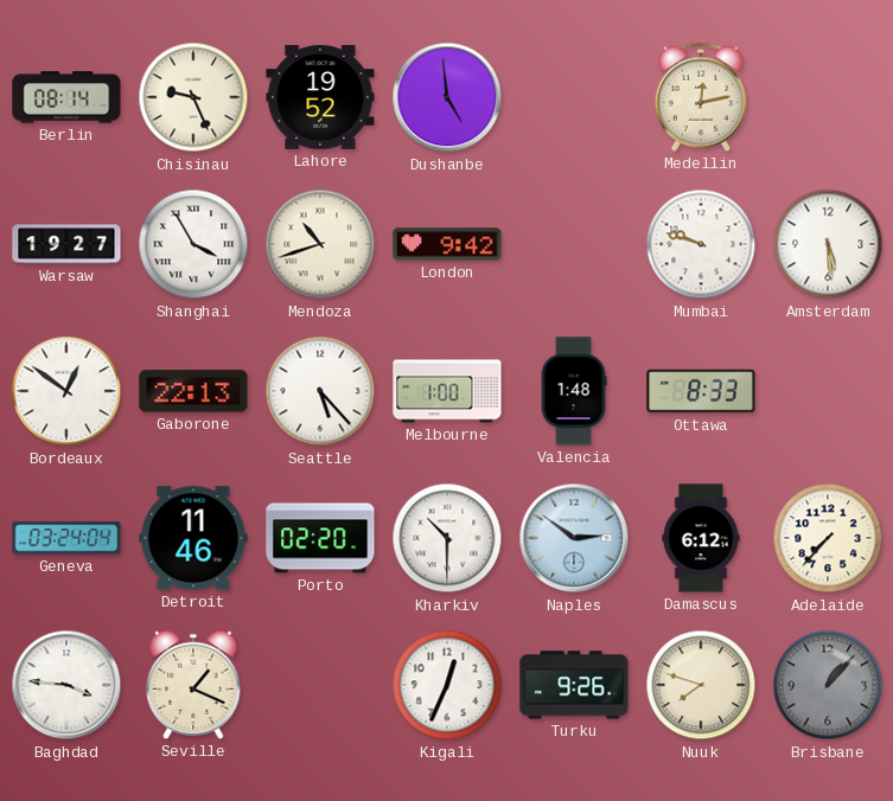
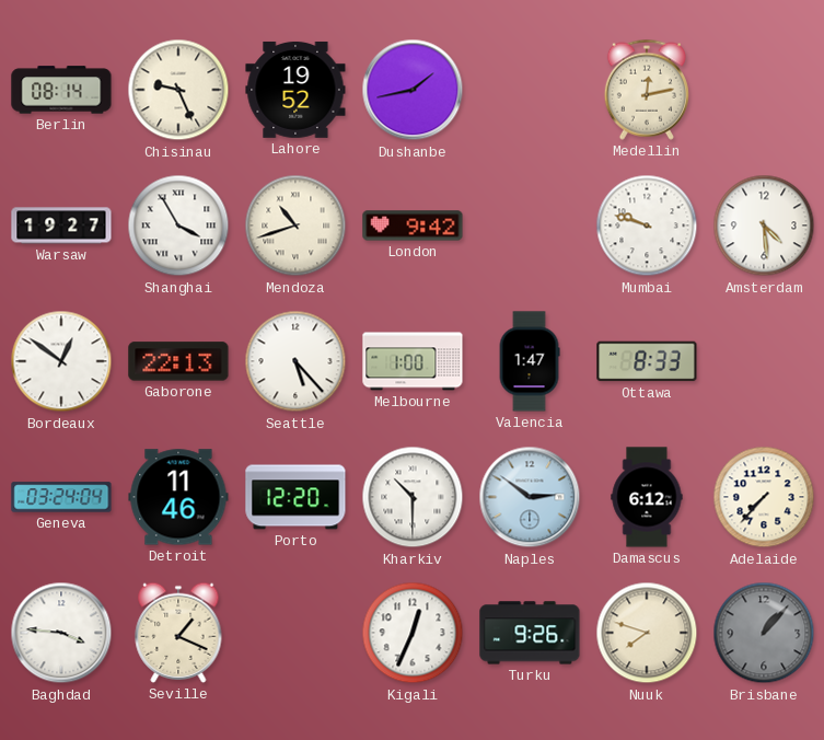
Dushanbe: 4:59 -> 1:43 (413, 90)
Amsterdam: 5:29 -> 4:29 (764, 226)
Valencia: 1:48 -> 1:47 (530, 361)
Porto: 02:20 -> 12:20 (295, 497)
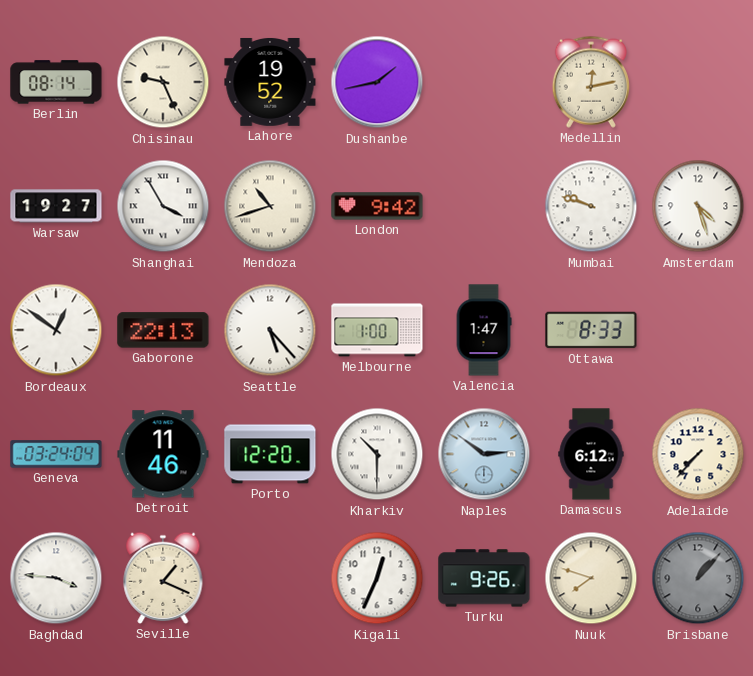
Amsterdam: 4:29 -> 4:27 (698, 206)
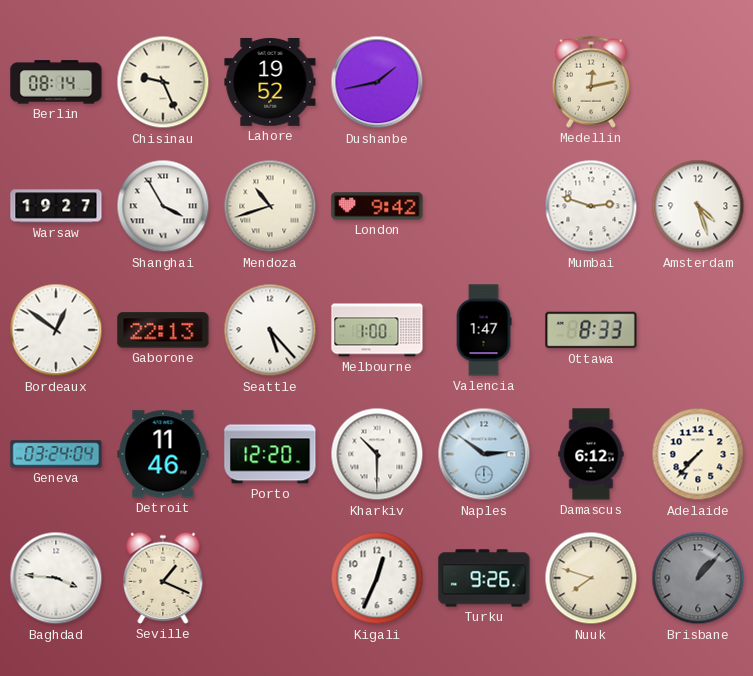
Mumbai: 9:48 -> 2:48 (591, 206)
